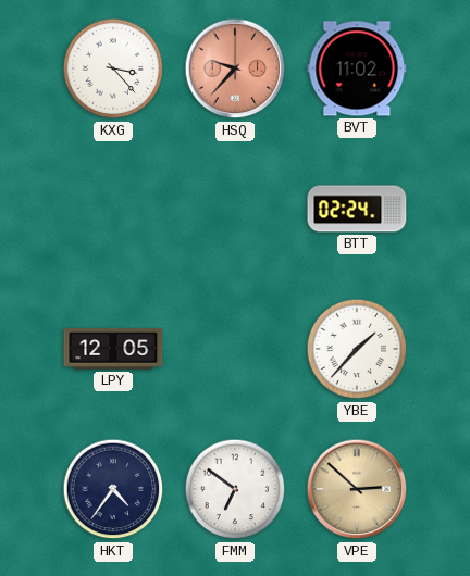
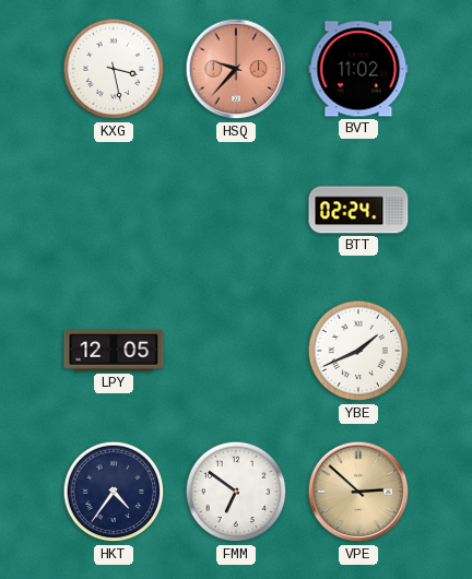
KXG: 3:23 -> 3:28 (114, 69)
YBE: 1:37 -> 1:41 (358, 351)
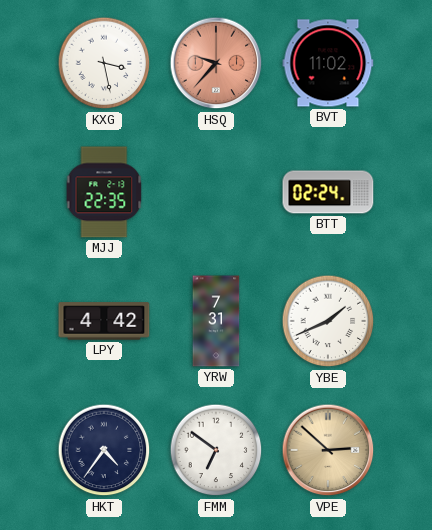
MJJ: none -> 22:35 (104, 192)
LPY: 12:05 -> 4:42 (104, 321)
YRW: none -> 7:31 (216, 321)
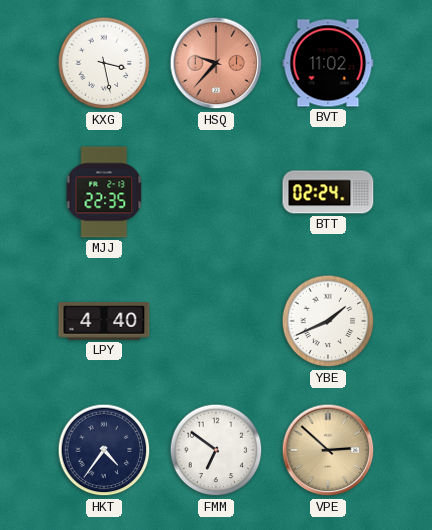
LPY: 4:42 -> 4:40 (104, 321)
YRW: 7:31 -> none (216, 321)
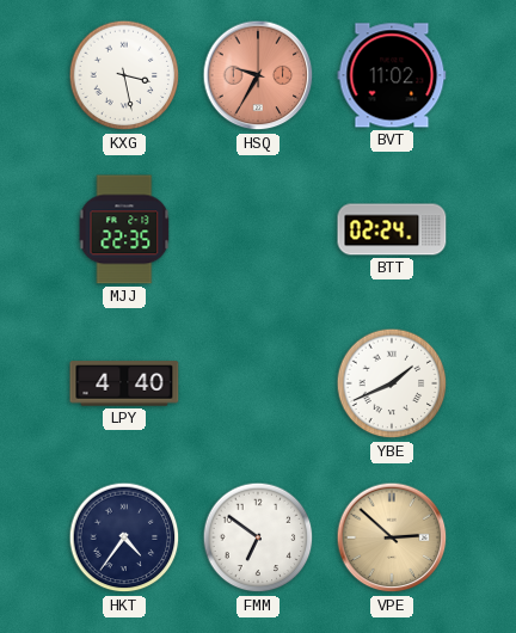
HSQ: 9:37 -> 9:35 (258, 75)
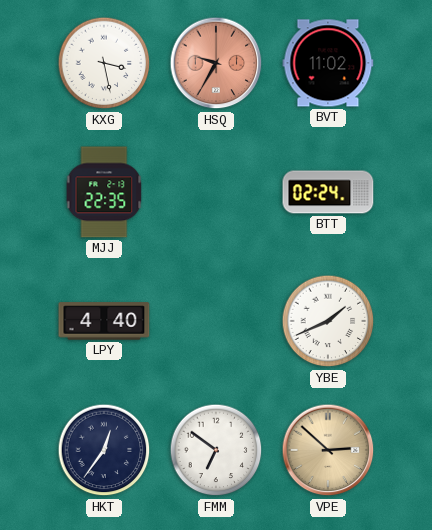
HKT: 4:36 -> 12:36 (104, 450)
